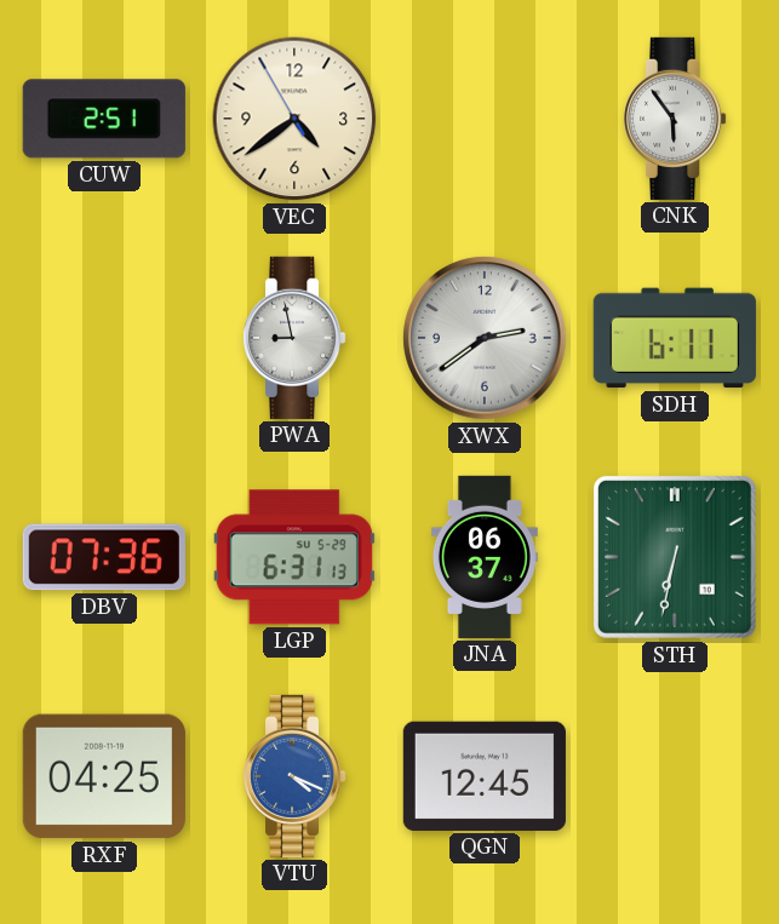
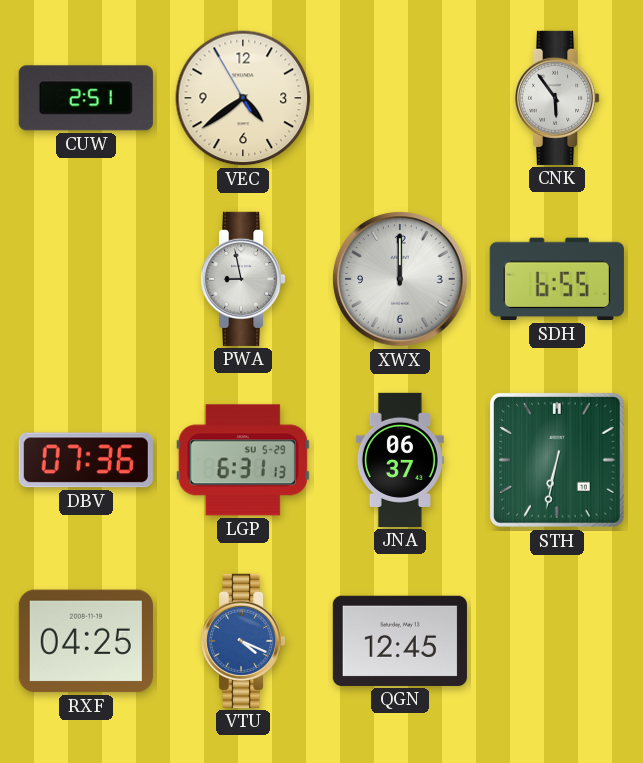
XWX: 2:39 -> 12:00 (400, 279)
SDH: 6:11 -> 6:55 (557, 279)
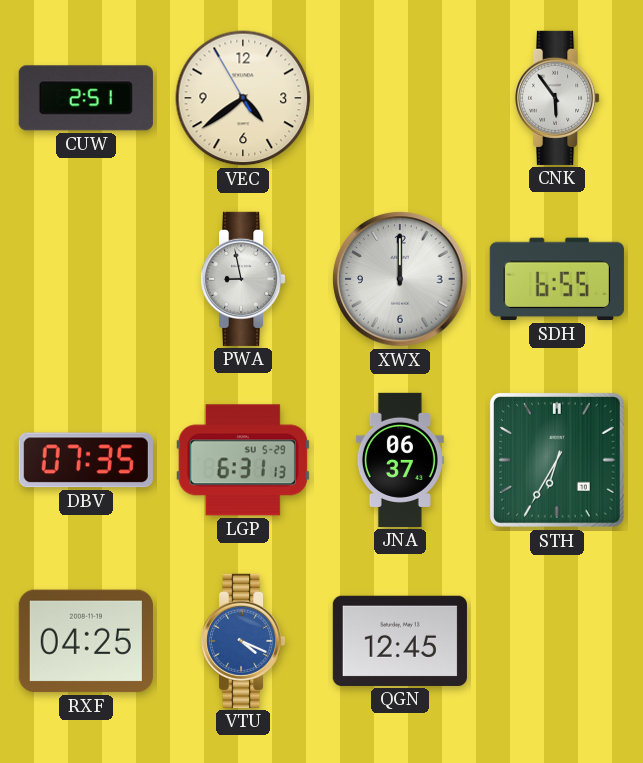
DBV: 07:36 -> 07:35 (86, 460)
STH: 6:32 -> 6:35 (557, 460)
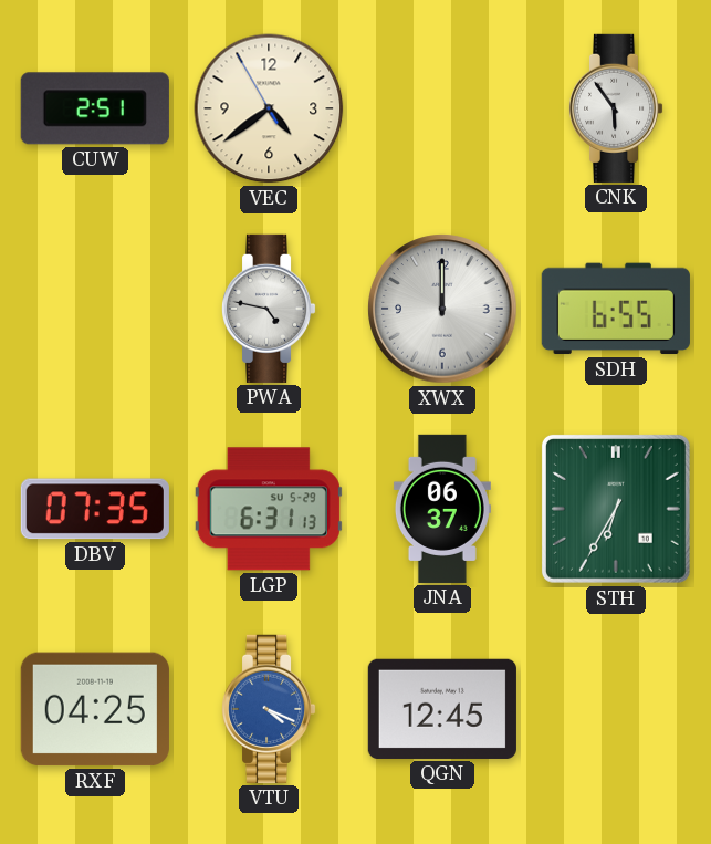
PWA: 8:58 -> 4:47 (269, 309)
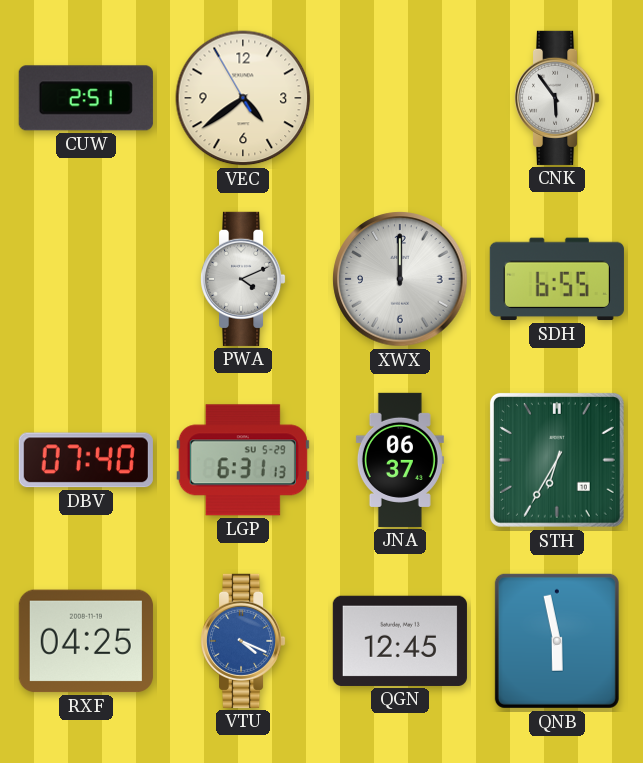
PWA: 4:47 -> 4:11 (243, 279)
DBV: 07:35 -> 07:40 (86, 460)
QNB: none -> 5:58 (557, 641)
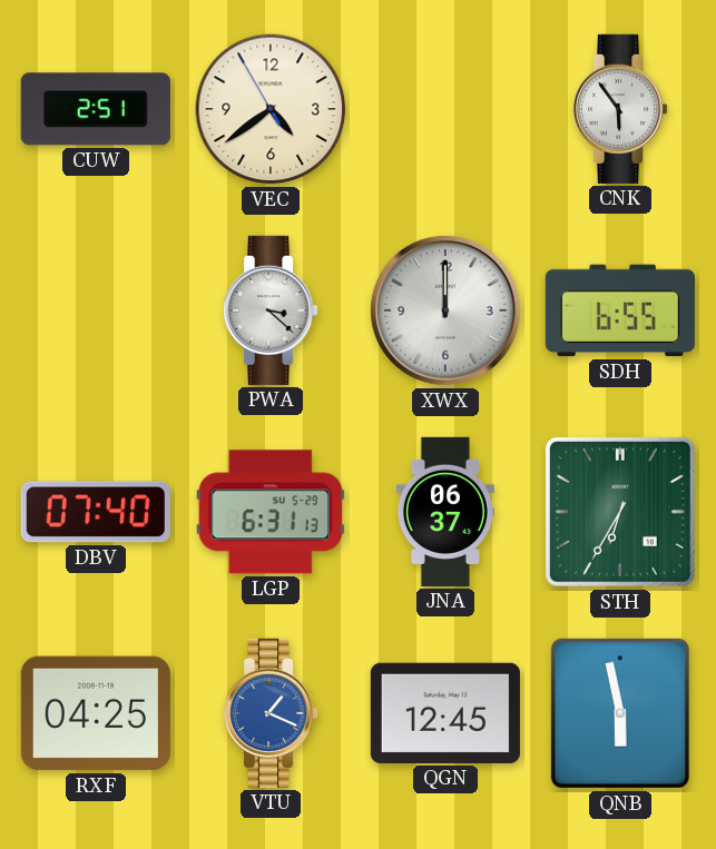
PWA: 4:11 -> 3:22 (271, 310)
VTU: 4:19 -> 1:19 (271, 713)
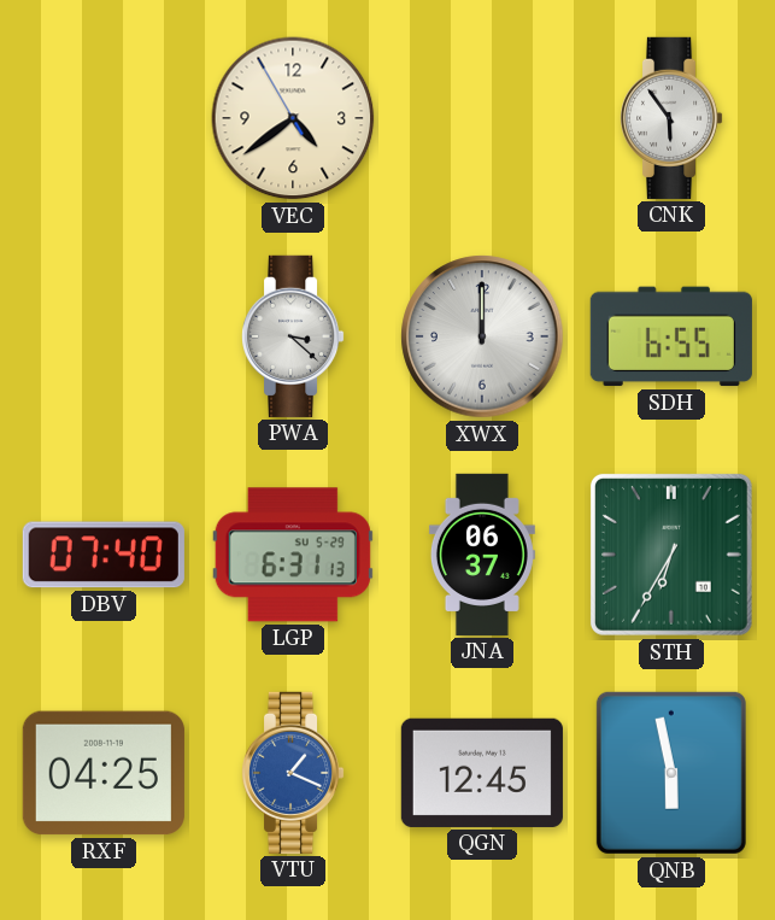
CUW: 2:51 -> none (96, 109)
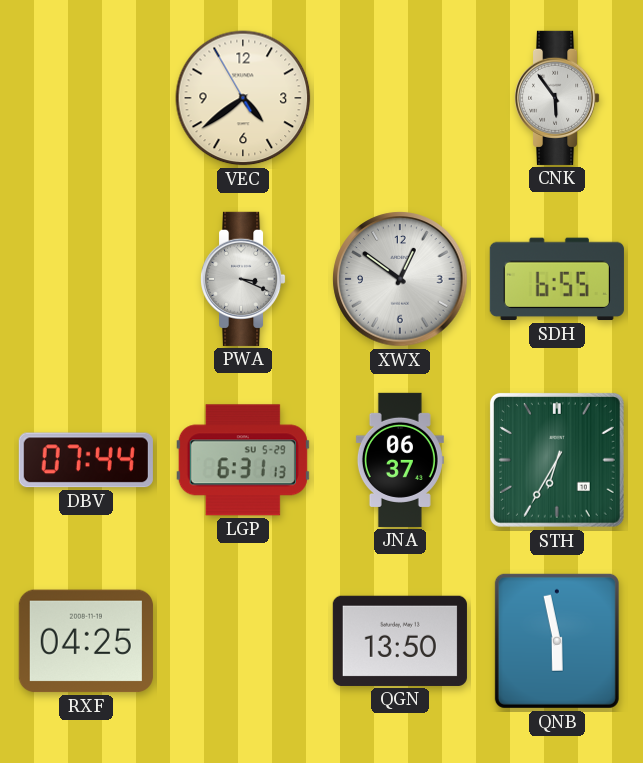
PWA: 3:22 -> 3:19 (243, 279)
XWX: 12:00 -> 12:51 (400, 279)
DBV: 07:40 -> 07:44 (86, 460)
VTU: 1:19 -> none (293, 773)
QGN: 12:45 -> 13:50 (400, 641)
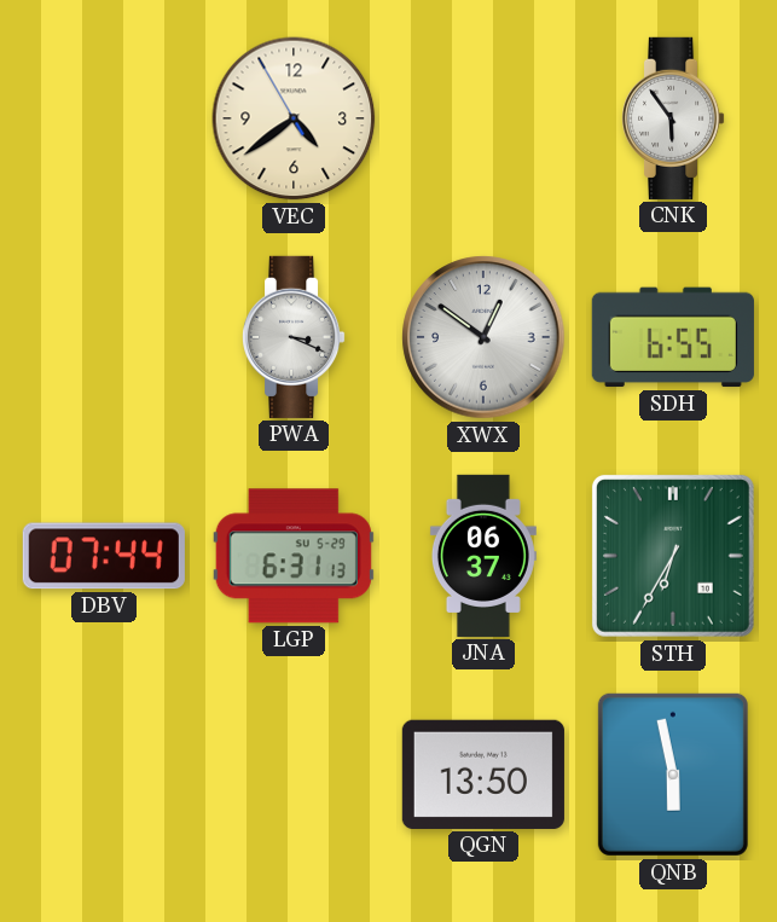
RXF: 04:25 -> none (86, 641)
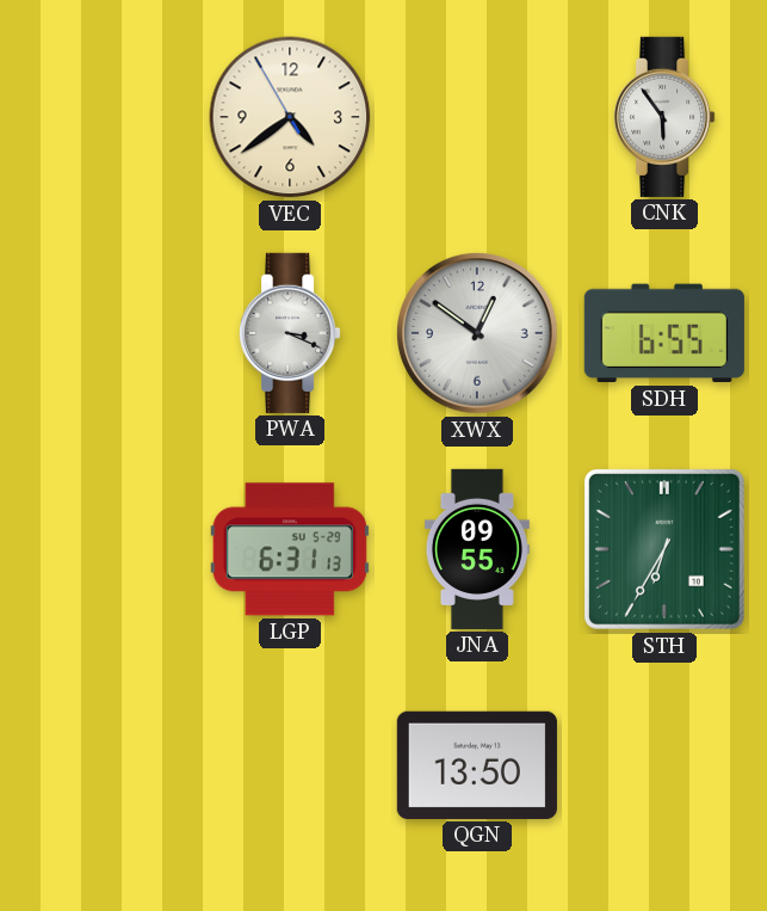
DBV: 07:44 -> none (104, 556)
JNA: 06:37 -> 09:55 (477, 549)
QNB: 5:58 -> none (673, 775)
